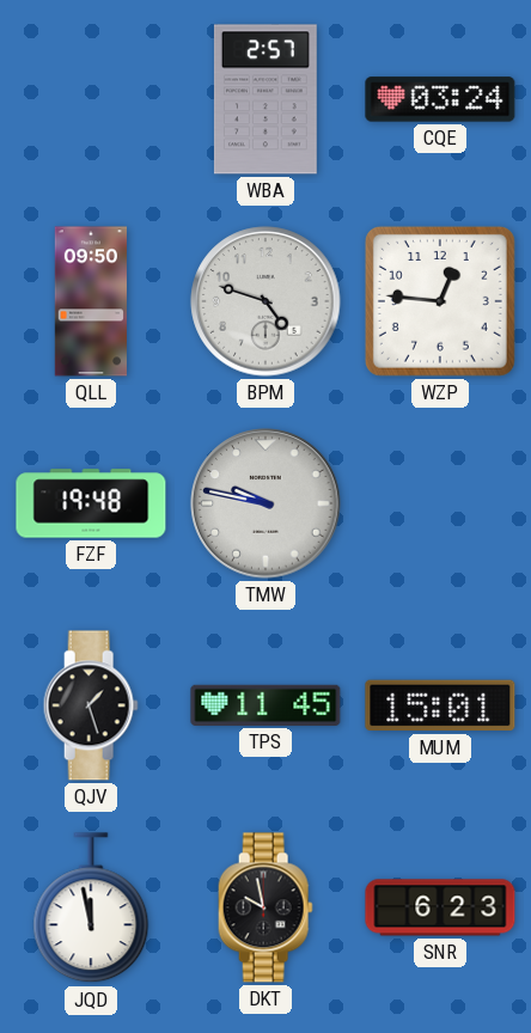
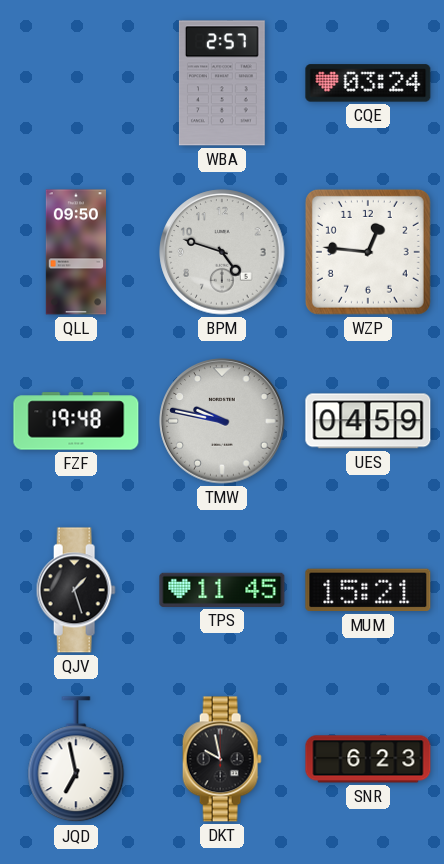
UES: none -> 04:59 (368, 421)
MUM: 15:01 -> 15:21 (368, 590)
JQD: 11:58 -> 6:58 (76, 760)
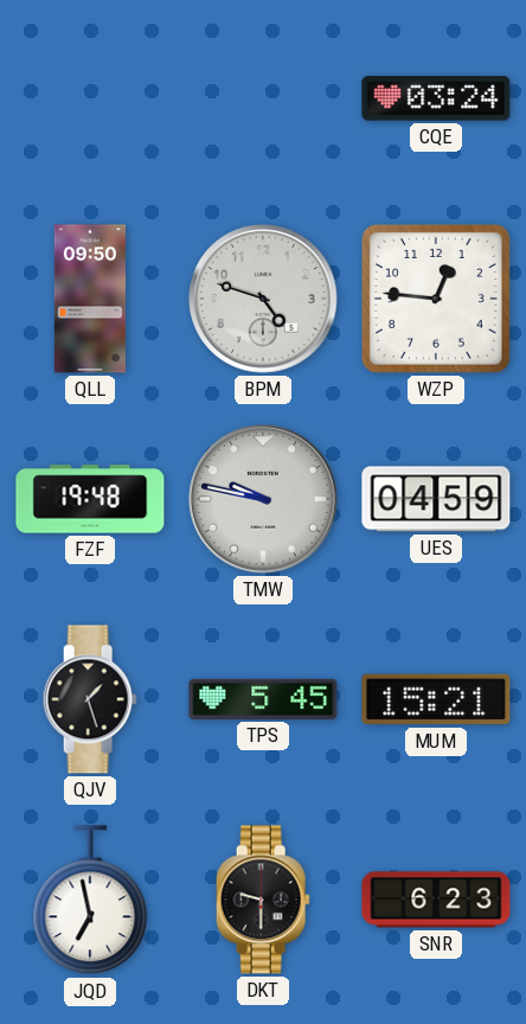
WBA: 2:57 -> none (222, 83)
TPS: 11:45 -> 5:45 (263, 699)
DKT: 9:58 -> 9:30 (263, 900)
